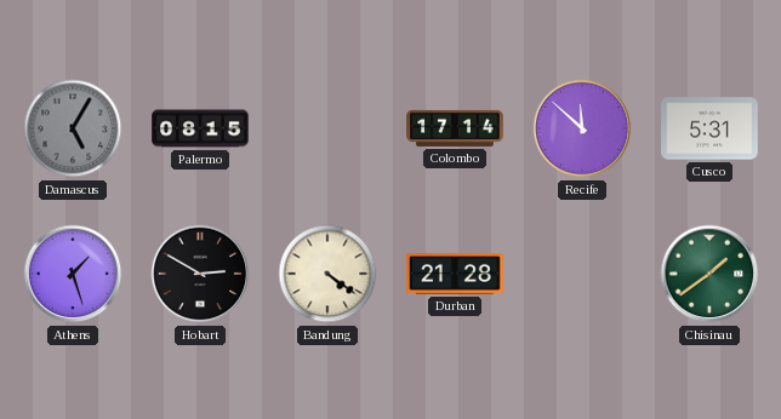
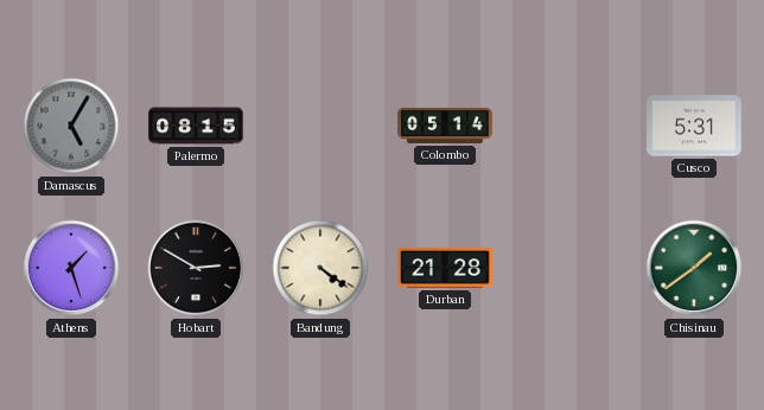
Colombo: 17:14 -> 05:14 (445, 126)
Recife: 11:52 -> none (582, 128)
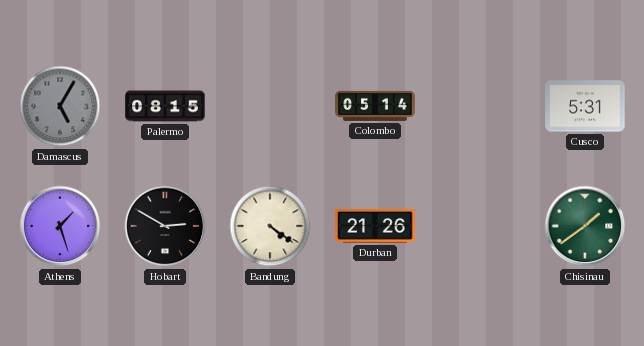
Durban: 21:28 -> 21:26 (375, 226)
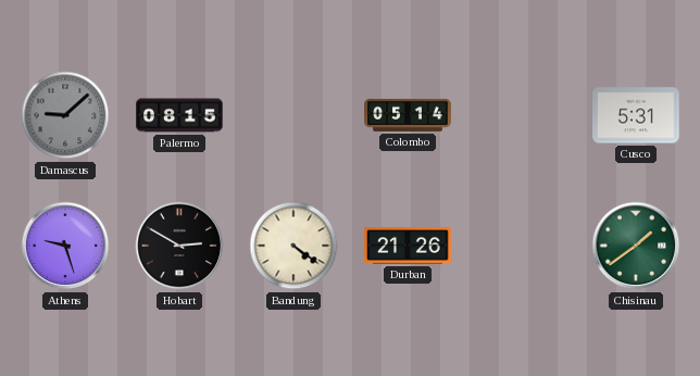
Damascus: 5:05 -> 9:08 (65, 115)
Athens: 1:27 -> 9:27 (65, 246)
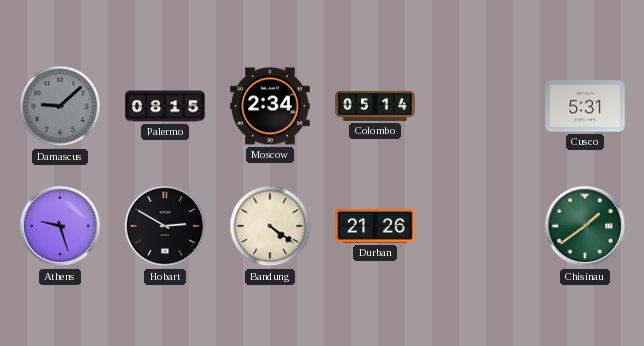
Moscow: none -> 2:34 (270, 106)
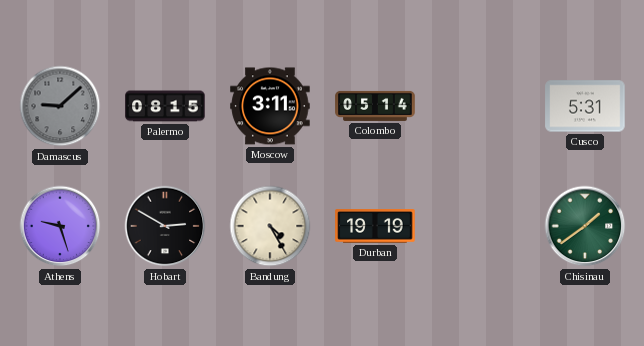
Moscow: 2:34 -> 3:11 (270, 106)
Bandung: 4:21 -> 4:25 (270, 226)
Durban: 21:26 -> 19:19 (375, 226)
